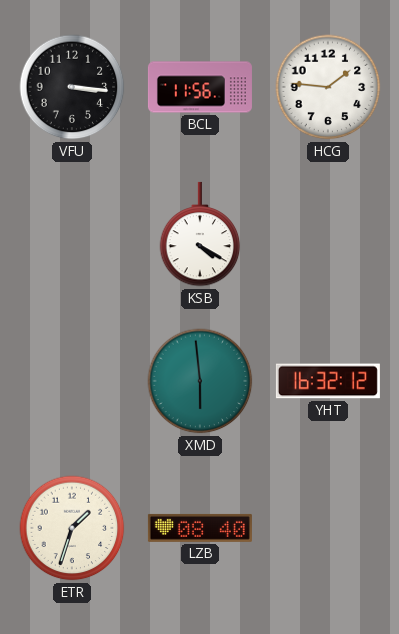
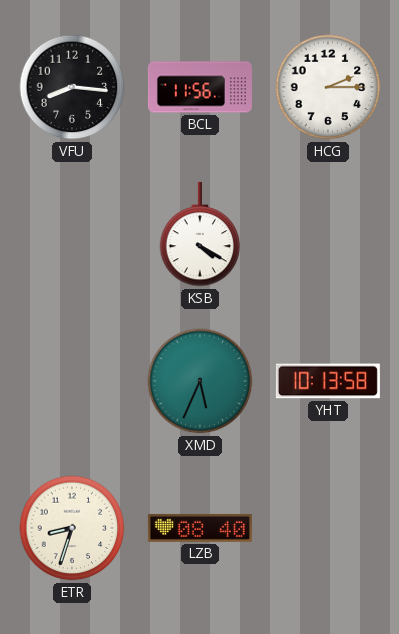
VFU: 3:16 -> 8:16 (72, 87)
HCG: 1:46 -> 2:15 (328, 87)
XMD: 5:59 -> 5:34 (200, 381)
YHT: 16:32 -> 10:13 (328, 381)
ETR: 1:33 -> 8:33 (72, 528)
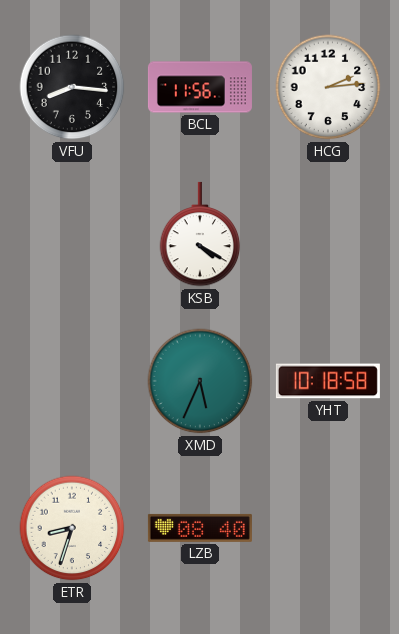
HCG: 2:15 -> 2:14 (328, 87)
YHT: 10:13 -> 10:18 (328, 381)
